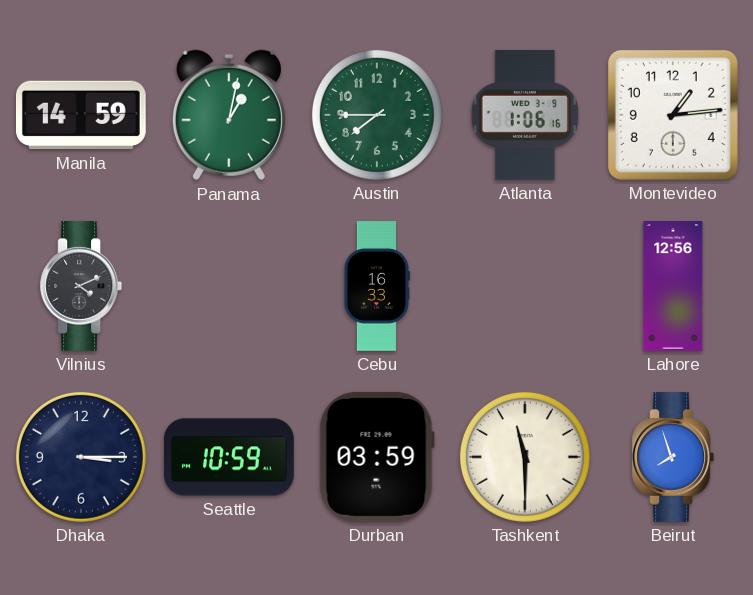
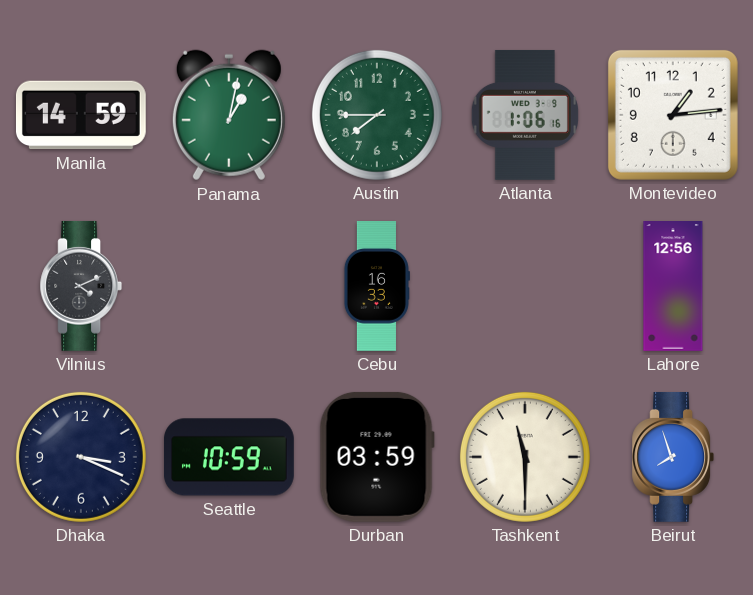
Dhaka: 3:15 -> 3:19 (81, 457)
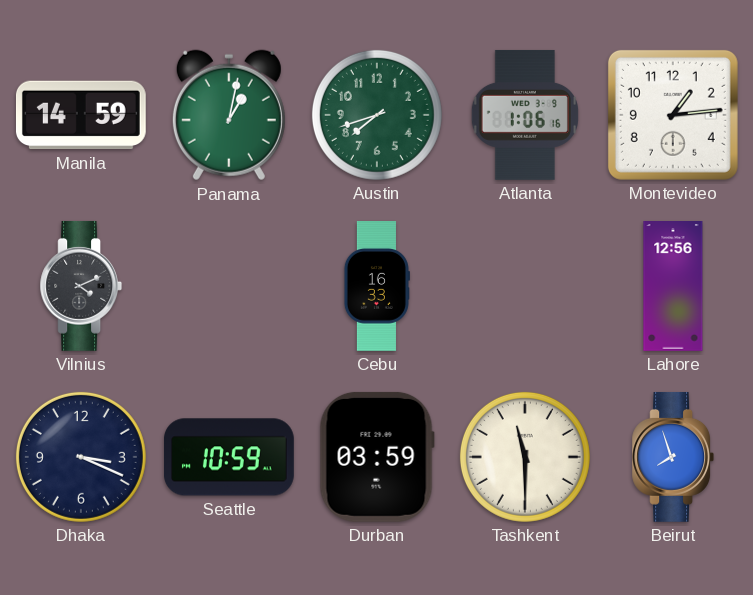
Austin: 7:45 -> 7:42 (377, 115)
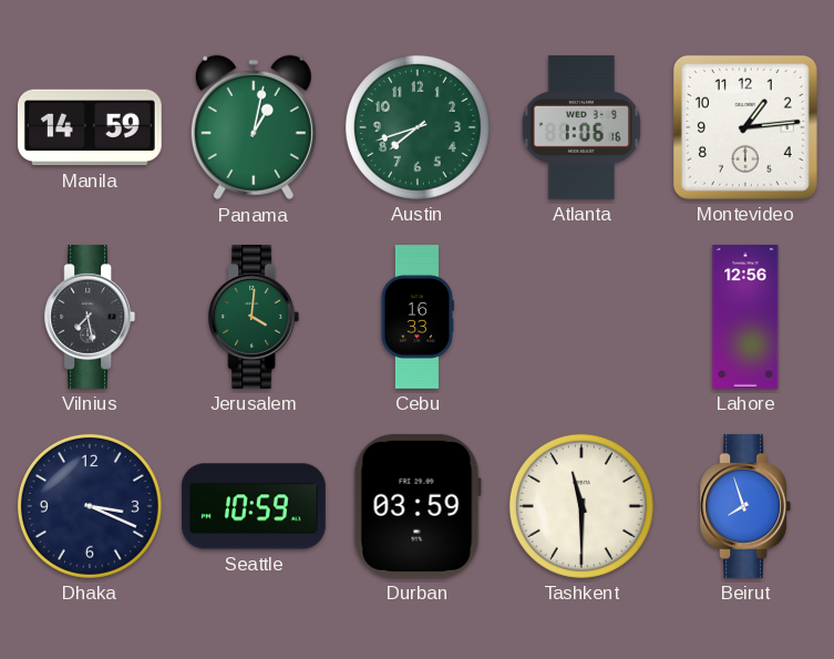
Vilnius: 4:11 -> 7:28 (90, 317)
Jerusalem: none -> 4:01 (254, 317)
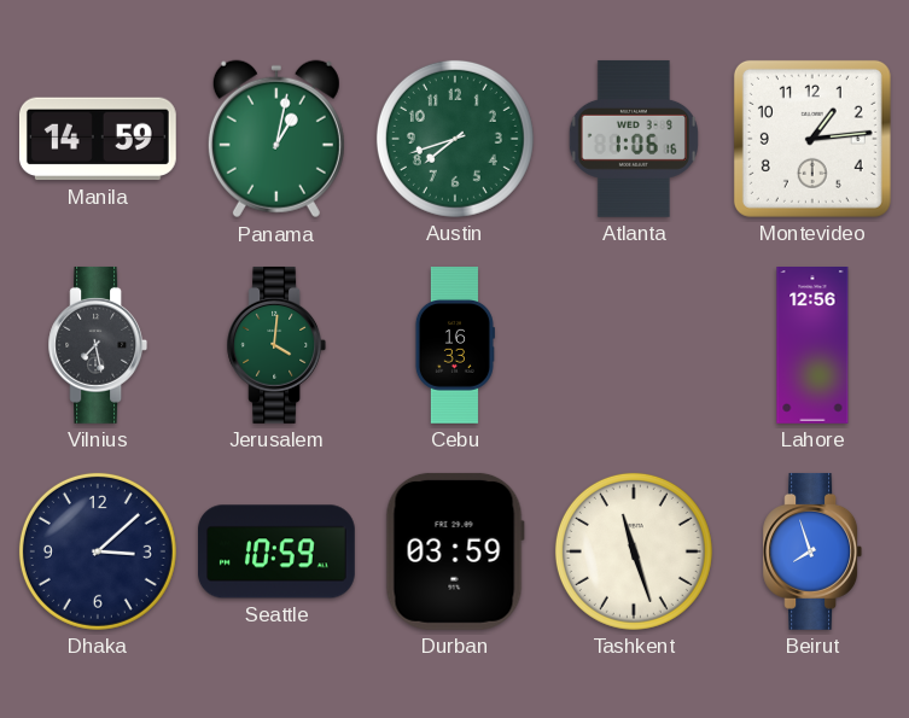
Dhaka: 3:19 -> 3:08 (98, 551)
Tashkent: 11:30 -> 11:27 (634, 551)
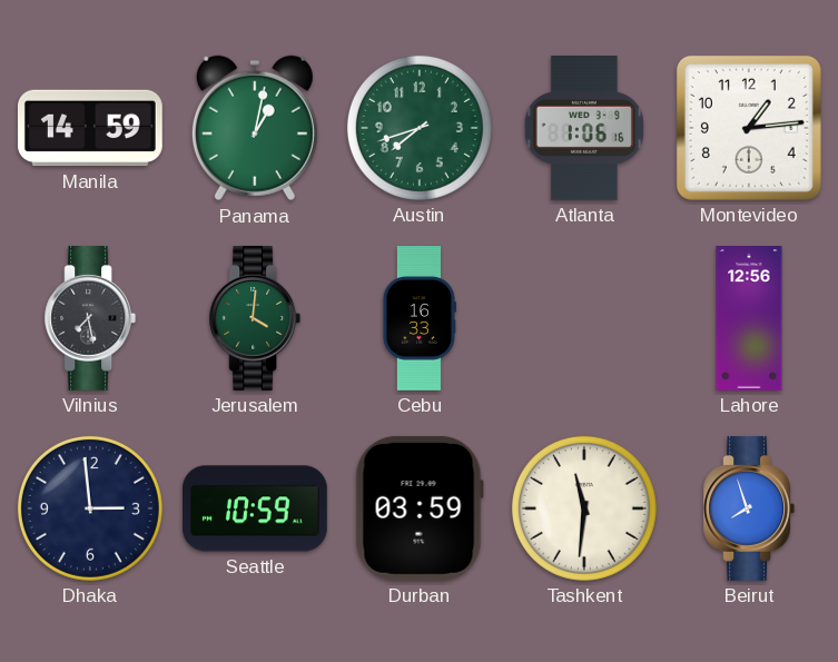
Dhaka: 3:08 -> 2:59 (90, 508)
Tashkent: 11:27 -> 11:31 (584, 508)
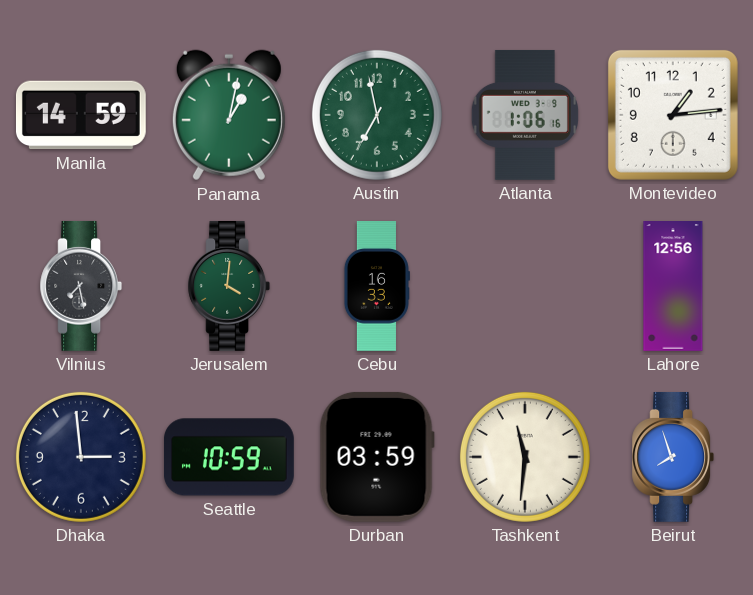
Austin: 7:42 -> 6:58 (377, 115)
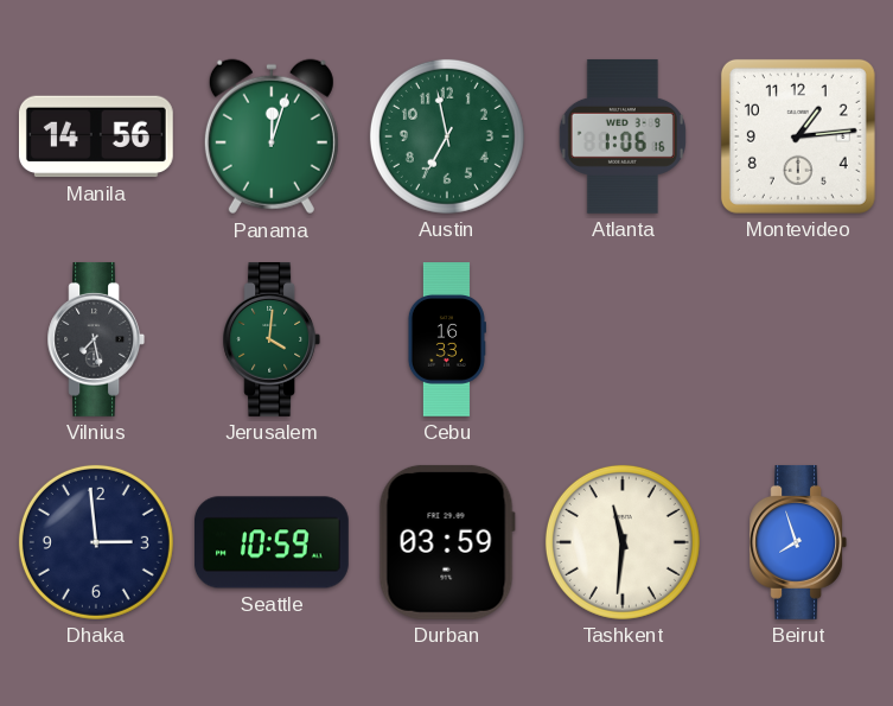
Manila: 14:59 -> 14:56 (96, 136)
Panama: 1:02 -> 12:03 (272, 136)
Lahore: 12:56 -> none (673, 287)
